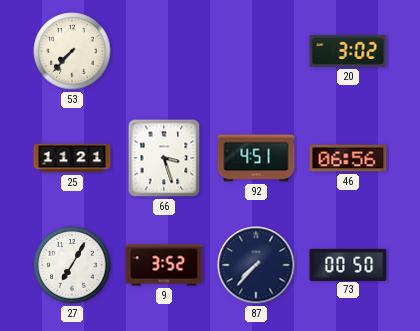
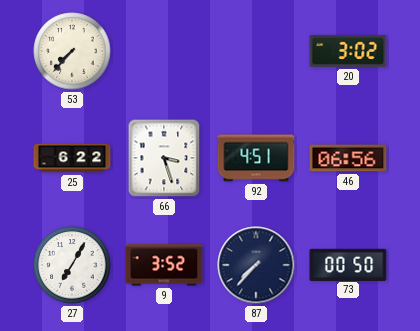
25: 11:21 -> 6:22 (72, 158)
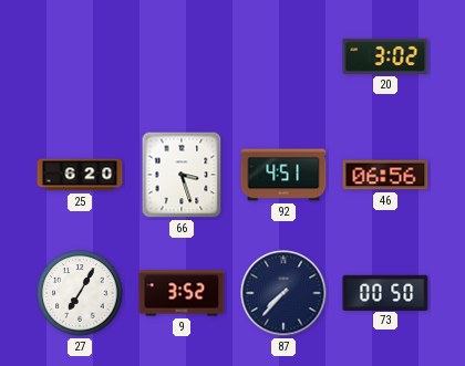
53: 7:37 -> none (72, 51)
25: 6:22 -> 6:20 (80, 175)
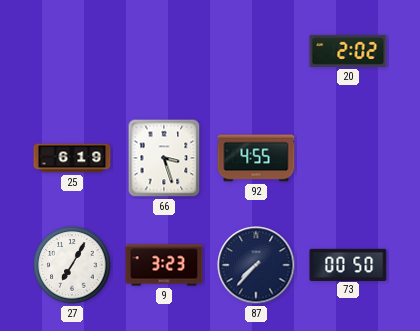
20: 3:02 -> 2:02 (348, 51)
25: 6:20 -> 6:19 (72, 158)
92: 4:51 -> 4:55 (256, 158)
46: 06:56 -> none (385, 175)
9: 3:52 -> 3:23 (164, 265)
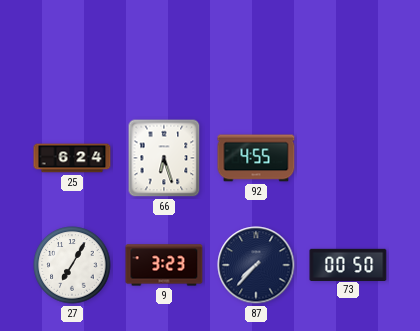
20: 2:02 -> none (348, 51)
25: 6:19 -> 6:24 (72, 158)
66: 3:27 -> 6:27 (164, 158)
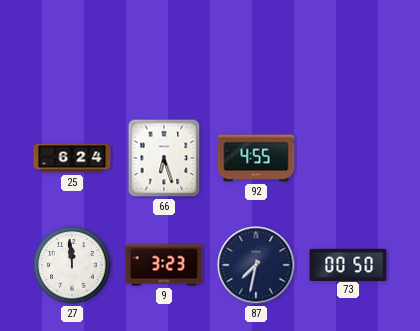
27: 7:05 -> 11:59 (72, 265)
87: 7:37 -> 7:32 (256, 265)
